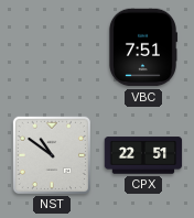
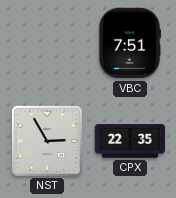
NST: 10:51 -> 2:55 (46, 140)
CPX: 22:51 -> 22:35 (130, 141)
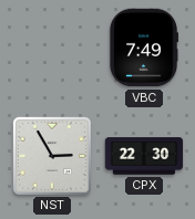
VBC: 7:51 -> 7:49 (143, 48)
CPX: 22:35 -> 22:30 (144, 156)
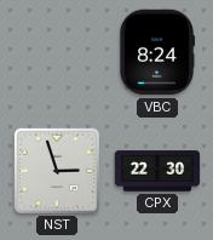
VBC: 7:49 -> 8:24 (156, 52)
NST: 2:55 -> 2:57 (56, 170)
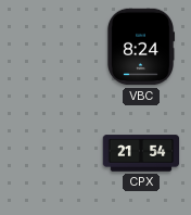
NST: 2:57 -> none (56, 170)
CPX: 22:30 -> 21:54 (141, 153)
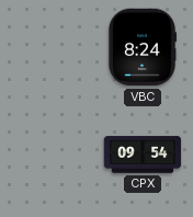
CPX: 21:54 -> 09:54 (143, 155)
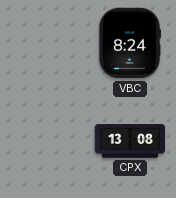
CPX: 09:54 -> 13:08 (130, 141)
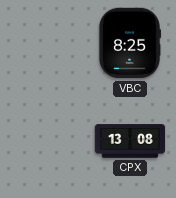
VBC: 8:24 -> 8:25 (129, 43)
